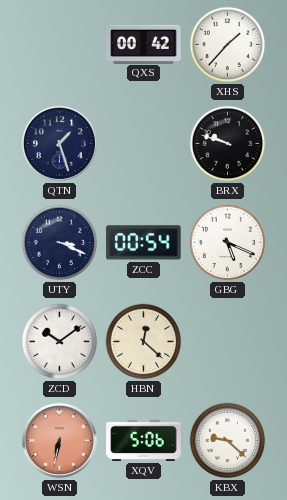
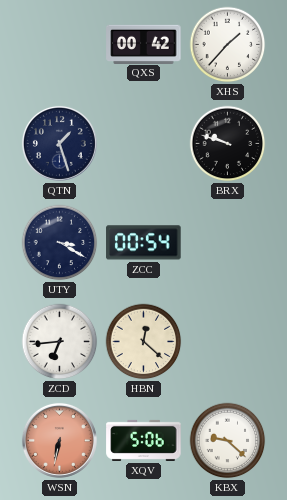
UTY: 3:19 -> 3:20 (60, 243)
GBG: 5:19 -> none (228, 243)
ZCD: 10:09 -> 6:44 (60, 342)
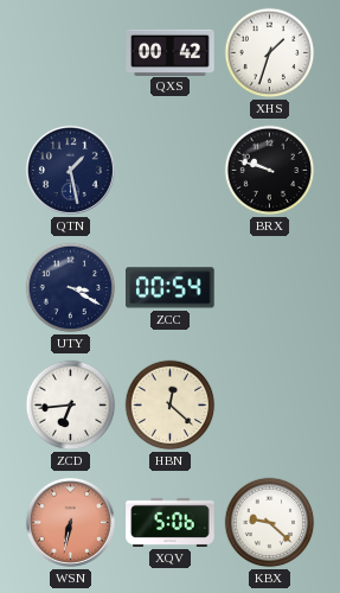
XHS: 1:37 -> 1:33 (270, 53)
QTN: 1:27 -> 1:28 (70, 170)
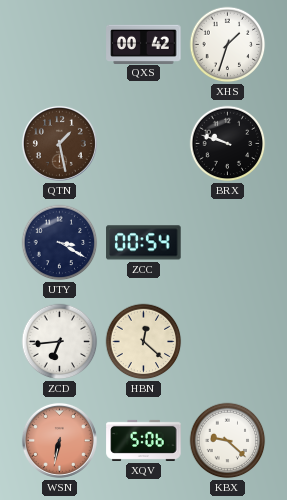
QTN dial: navy -> brown (59, 143)
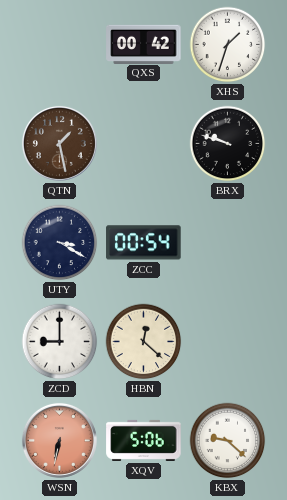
ZCD: 6:44 -> 9:00 (60, 342)
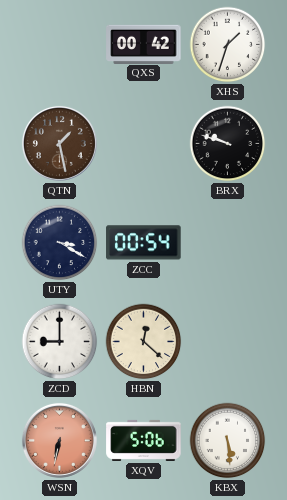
KBX: 9:22 -> 5:29 (228, 441)
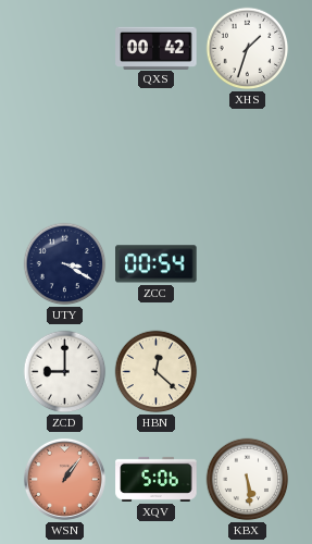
QTN: 1:28 -> none (59, 143)
BRX: 9:48 -> none (228, 144)
WSN: 6:32 -> 1:06 (64, 479)
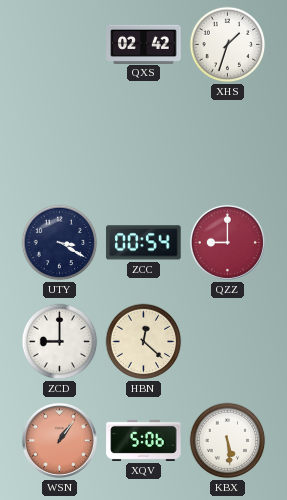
QXS: 00:42 -> 02:42 (144, 44)
QZZ: none -> 9:00 (227, 242)
